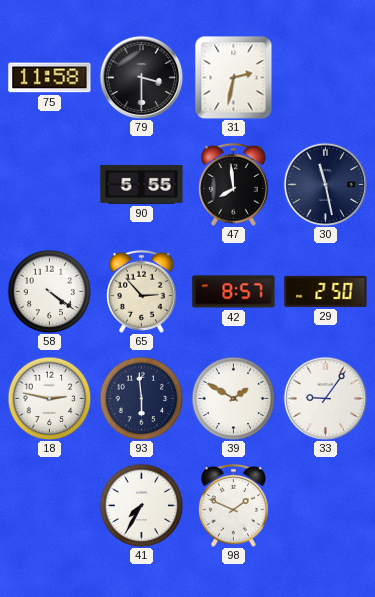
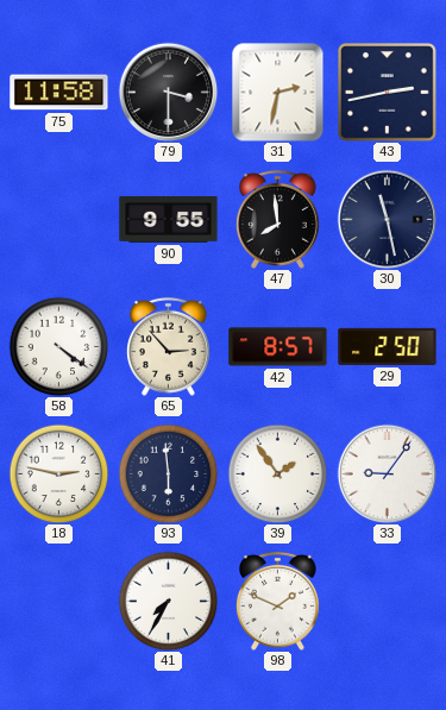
43: none -> 2:43 (388, 93)
90: 5:55 -> 9:55 (169, 220)
39: 1:50 -> 1:54 (277, 473)
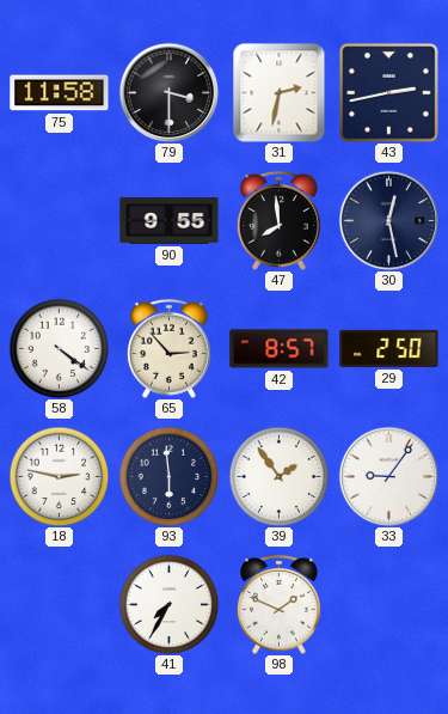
30: 11:28 -> 12:28 (388, 220)
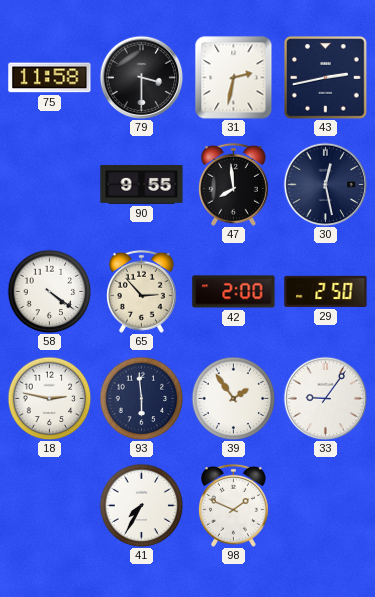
42: 8:57 -> 2:00 (234, 292)
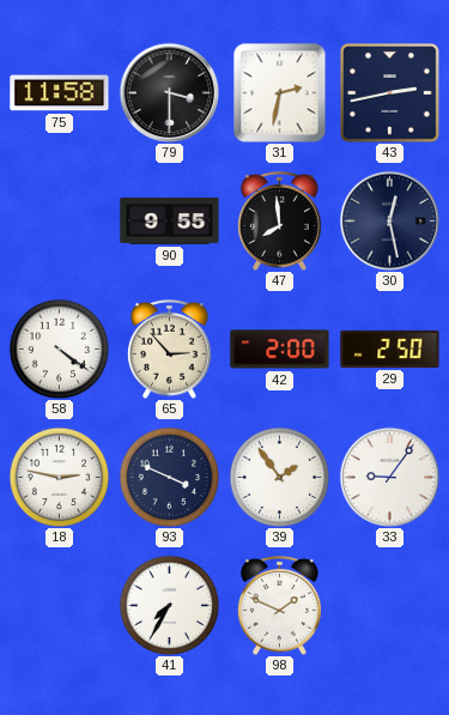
93: 5:59 -> 3:49 (169, 477)
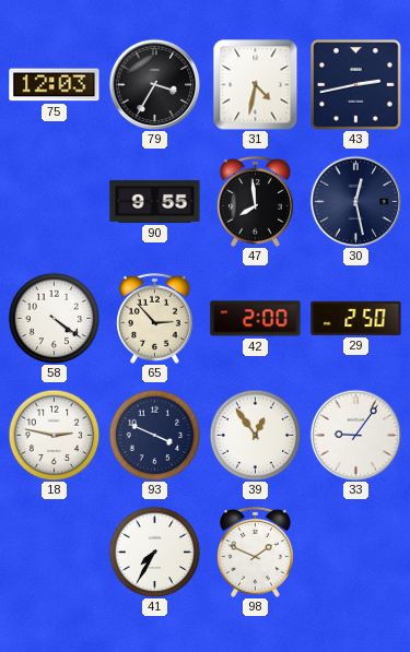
75: 11:58 -> 12:03 (55, 85)
79: 3:30 -> 3:35 (154, 84)
31: 2:32 -> 4:32 (256, 84)
39: 1:54 -> 12:54 (255, 435)
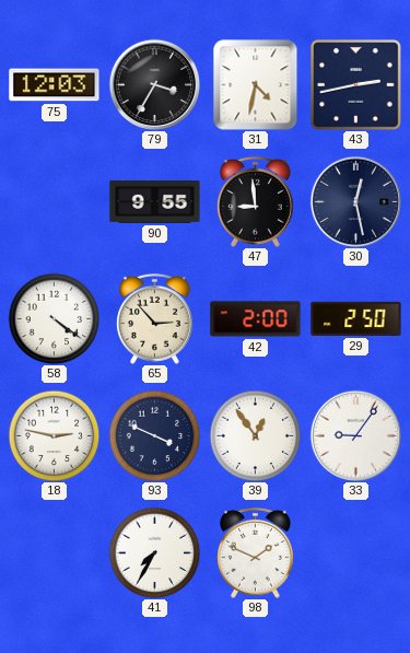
47: 7:59 -> 8:59 (255, 201)
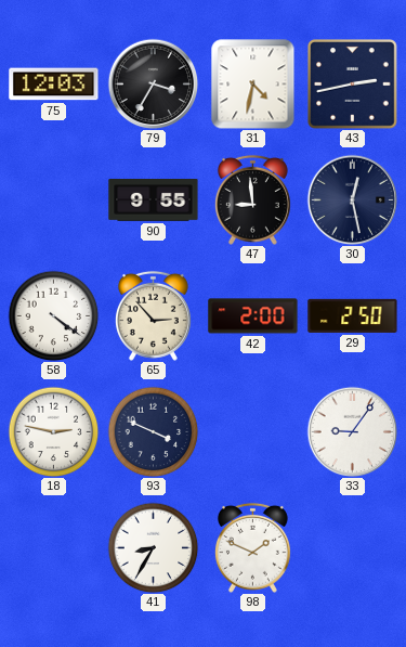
39: 12:54 -> none (255, 435)
41: 7:35 -> 8:35 (153, 547)
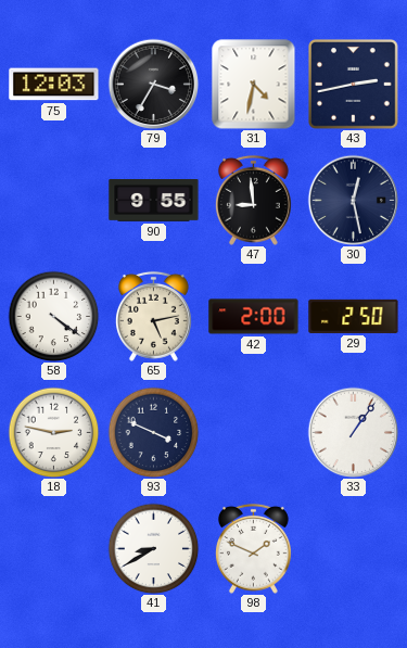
65: 2:53 -> 5:13 (153, 316)
33: 9:06 -> 1:06 (353, 432)
41: 8:35 -> 8:40 (153, 548)
